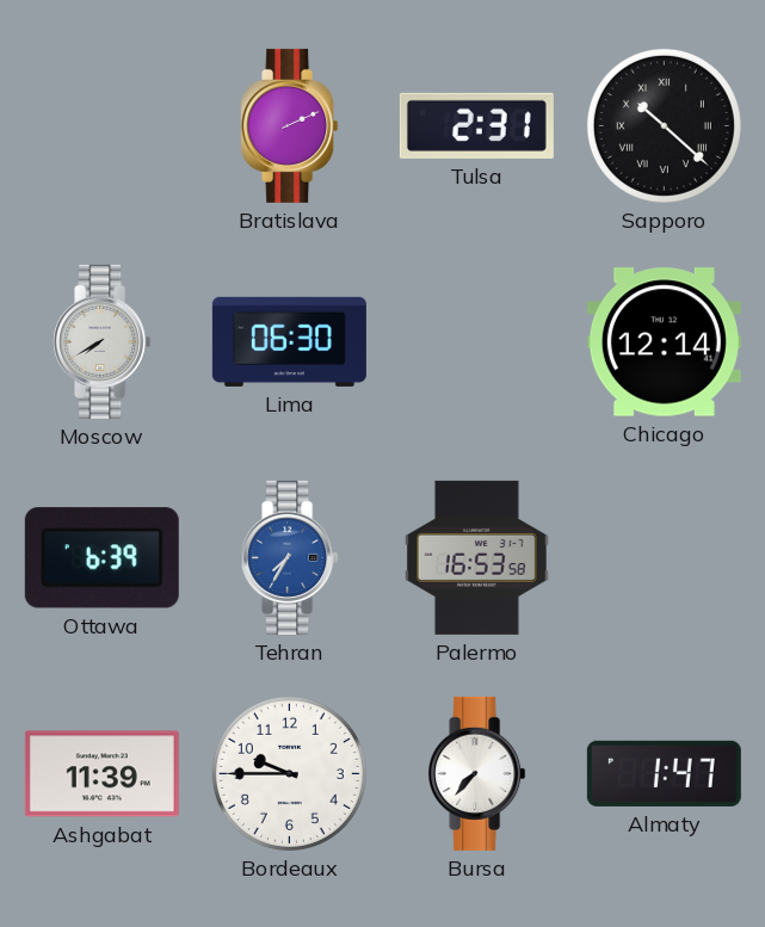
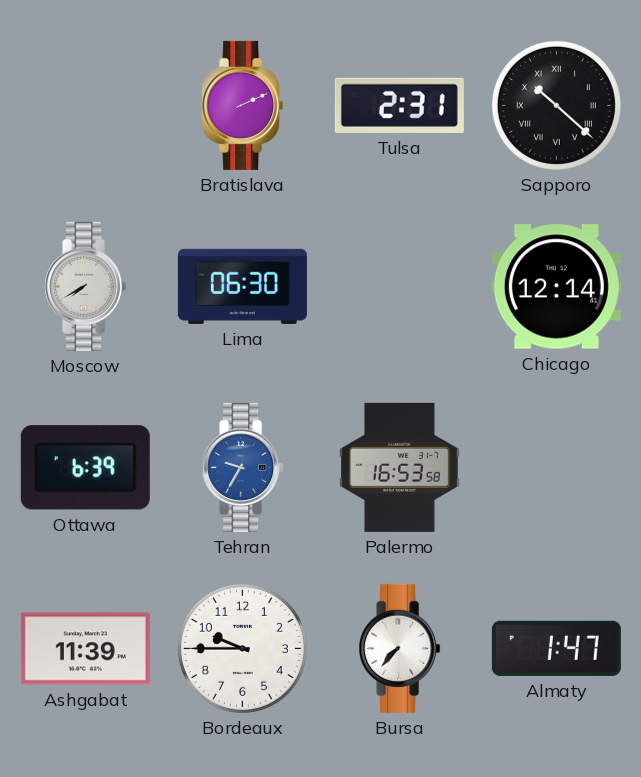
Tehran: 7:35 -> 9:35 (243, 467)
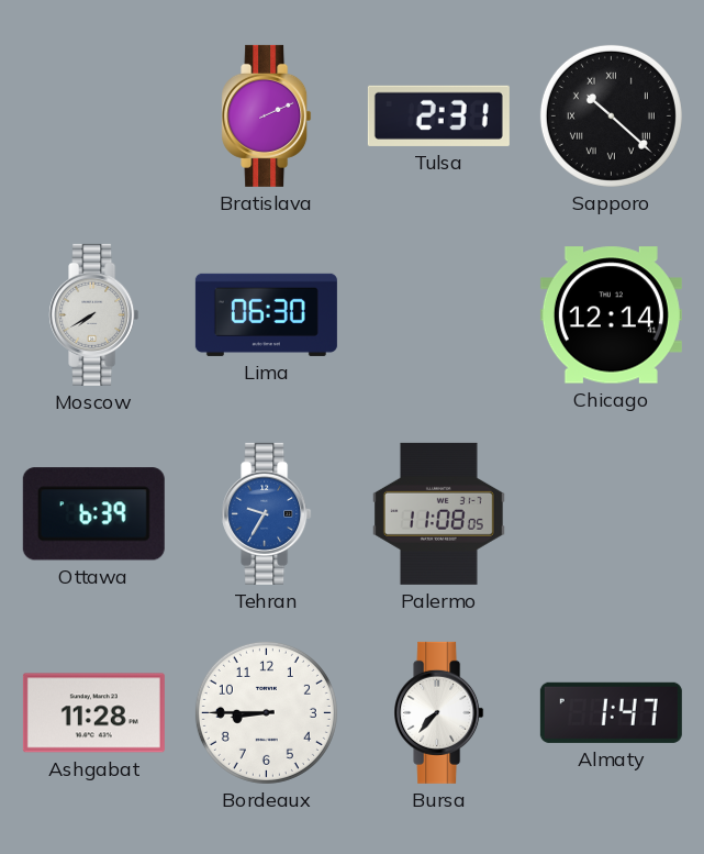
Palermo: 16:53 -> 11:08 (438, 513)
Ashgabat: 11:39 -> 11:28 (93, 713)
Bordeaux: 9:45 -> 8:45 (266, 712)
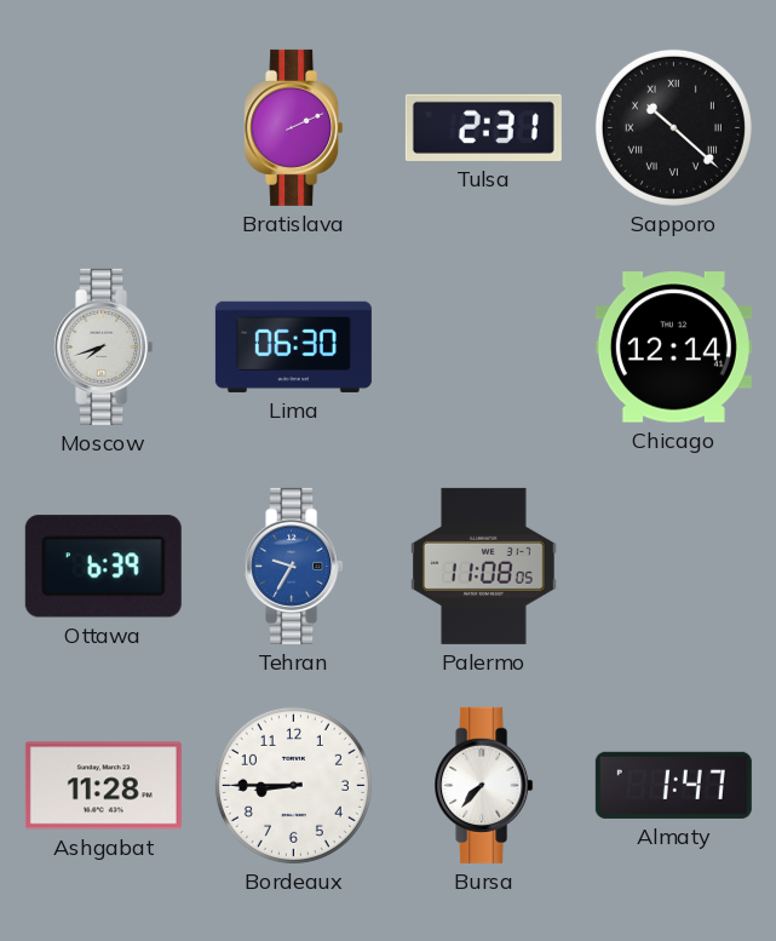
Moscow: 7:40 -> 7:42 (104, 346)
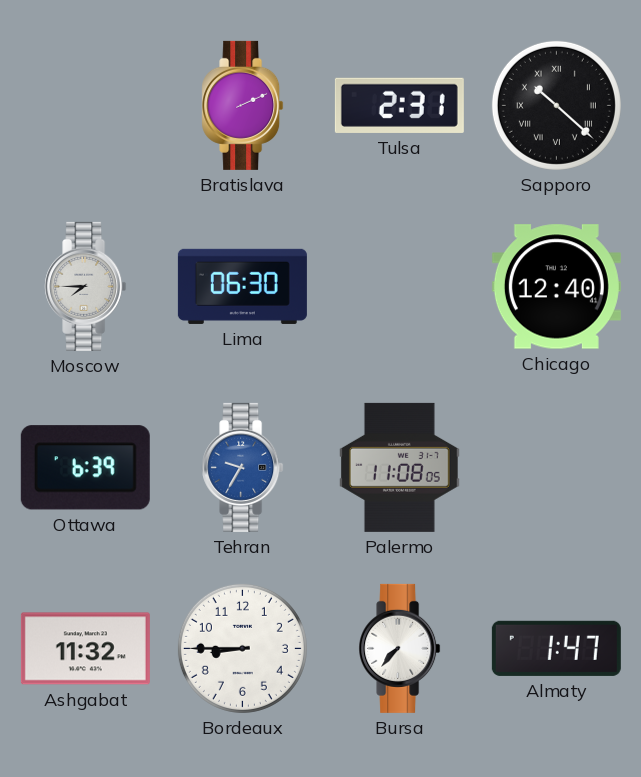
Moscow: 7:42 -> 7:45 (86, 286)
Chicago: 12:14 -> 12:40 (556, 287)
Ashgabat: 11:28 -> 11:32 (85, 649)
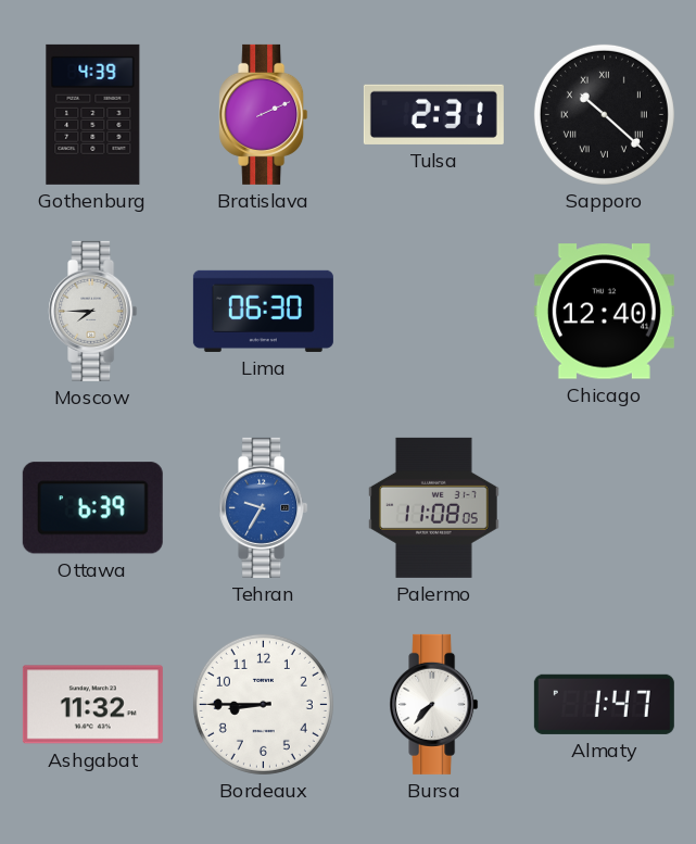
Gothenburg: none -> 4:39 (93, 114)
